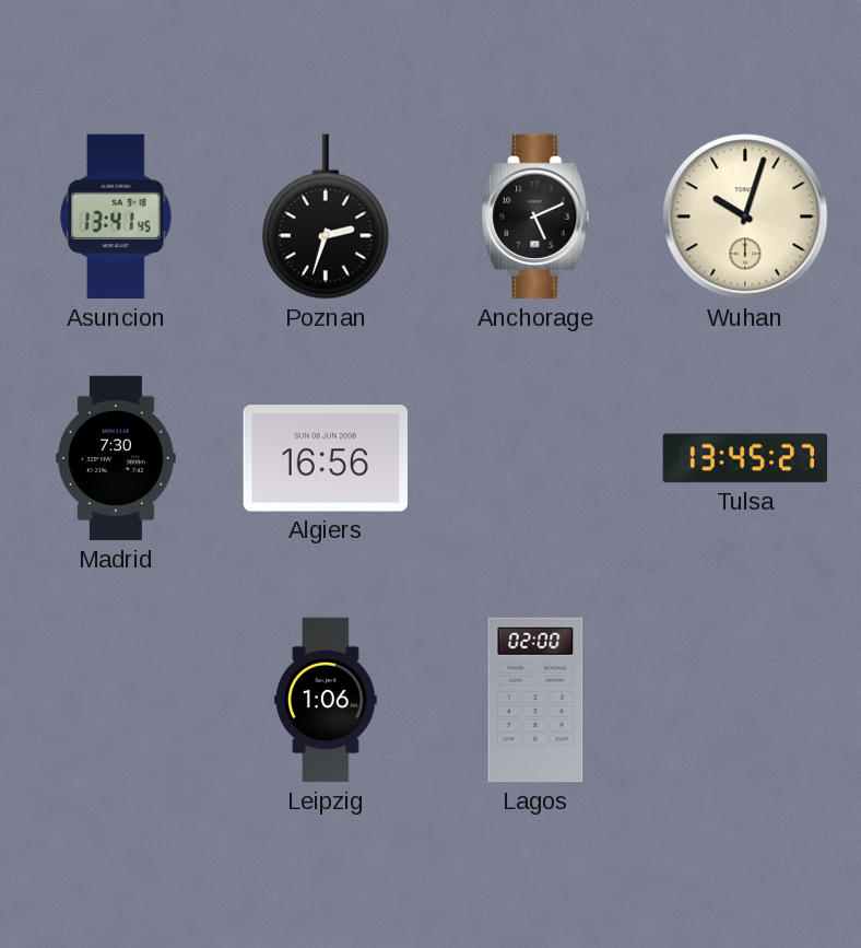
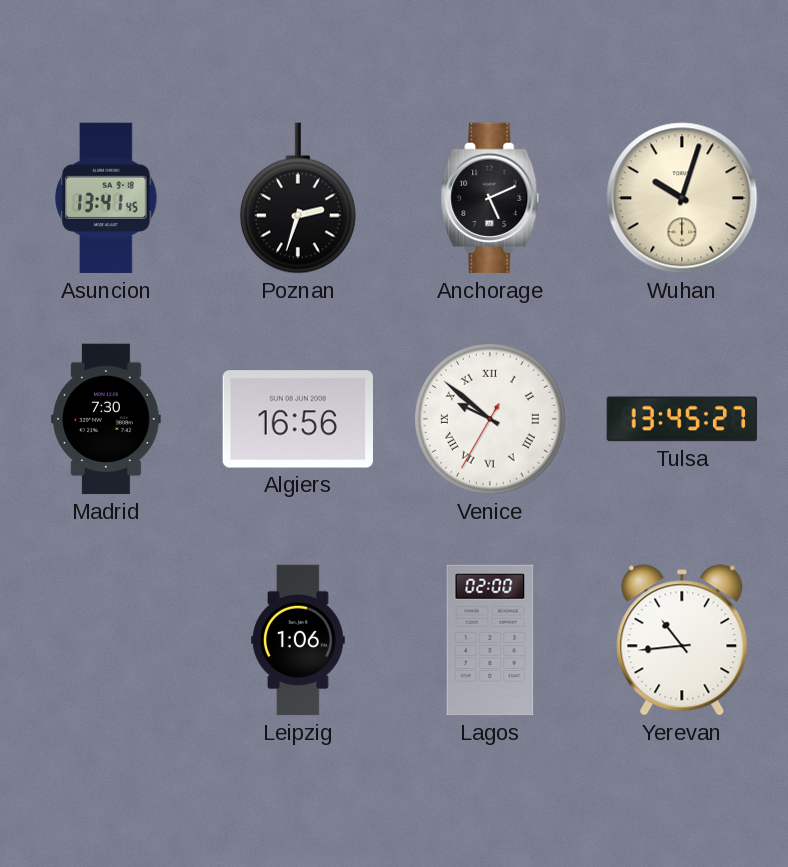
Venice: none -> 9:51 (490, 419)
Yerevan: none -> 10:44 (682, 640)
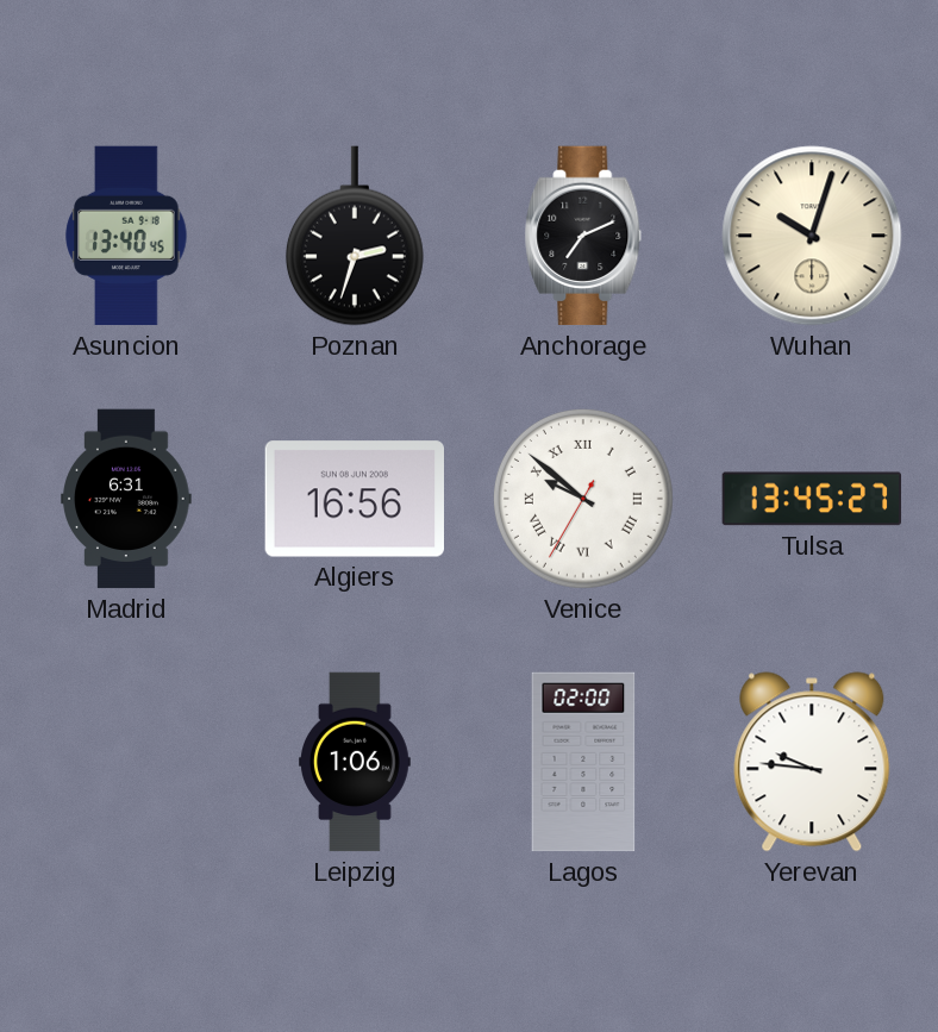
Asuncion: 13:41 -> 13:40 (126, 236)
Anchorage: 5:11 -> 7:11 (583, 236)
Madrid: 7:30 -> 6:31 (126, 499)
Yerevan: 10:44 -> 9:46 (812, 762)
